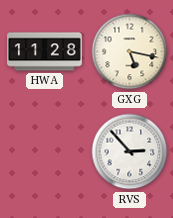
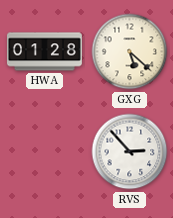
HWA: 11:28 -> 01:28 (44, 52)
GXG: 5:17 -> 5:22 (130, 52)
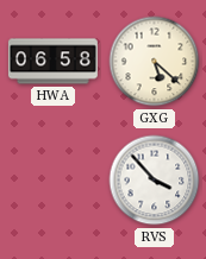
HWA: 01:28 -> 06:58 (52, 62)
RVS: 2:53 -> 3:53 (155, 181)
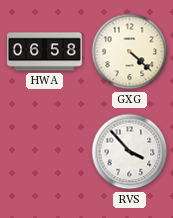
GXG: 5:22 -> 4:22 (130, 52)
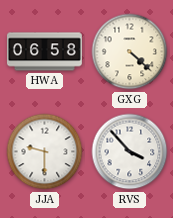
JJA: none -> 9:30 (45, 152)
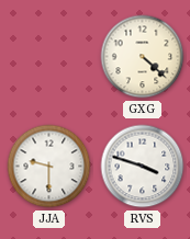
HWA: 06:58 -> none (44, 52)
RVS: 3:53 -> 3:48 (143, 167)
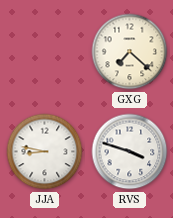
GXG: 4:22 -> 7:22 (130, 52)
JJA: 9:30 -> 8:47 (45, 152)
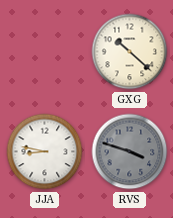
GXG: 7:22 -> 10:22 (130, 52)
RVS dial: white -> grey (130, 152)
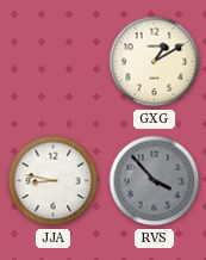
GXG: 10:22 -> 1:10 (155, 62)
RVS: 3:48 -> 3:53 (155, 181)
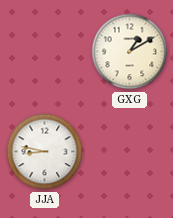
RVS: 3:53 -> none (155, 181)
